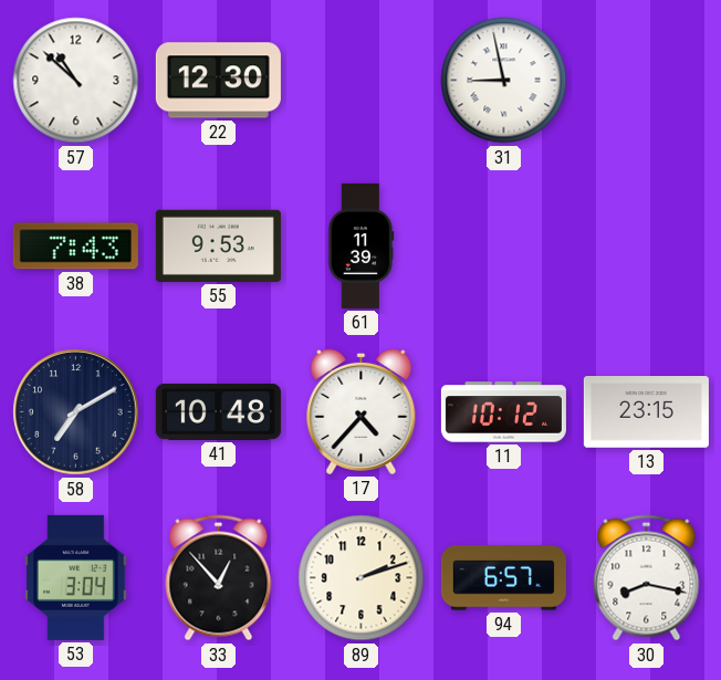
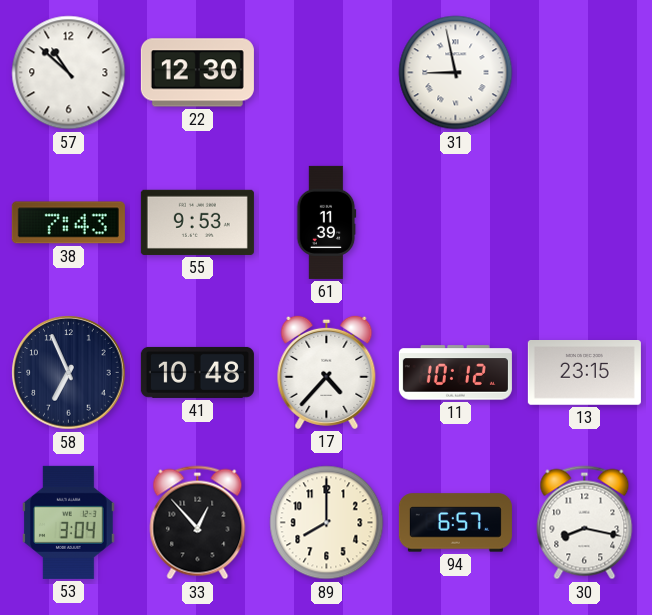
58: 7:10 -> 6:56 (69, 373)
89: 2:12 -> 8:00 (327, 523)
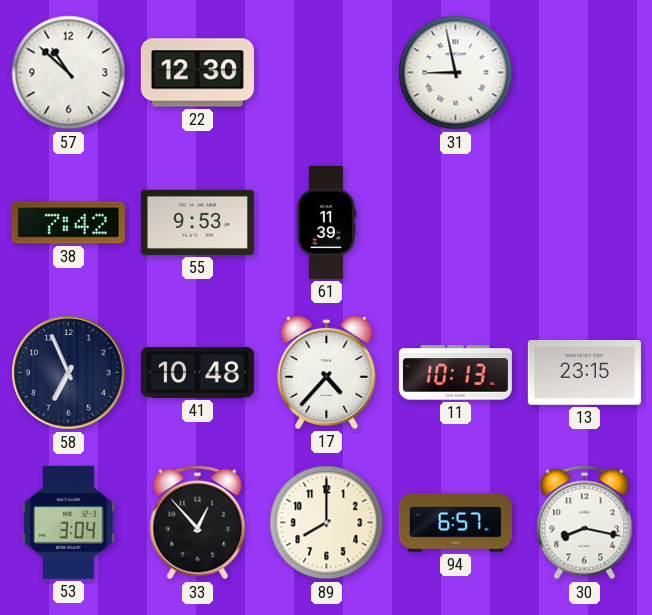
38: 7:43 -> 7:42 (68, 223)
11: 10:12 -> 10:13 (455, 373)
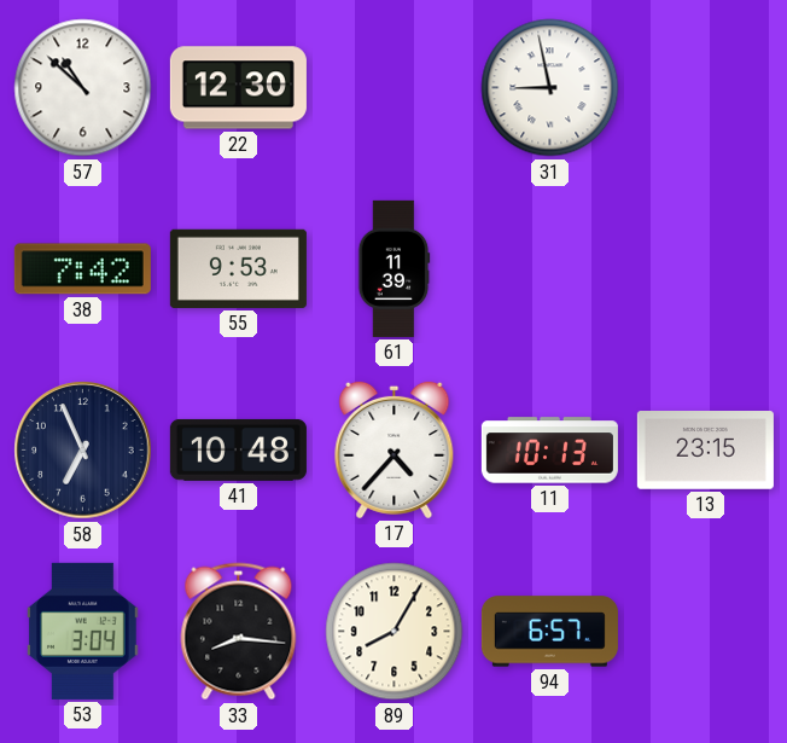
33: 12:53 -> 8:16 (239, 632)
89: 8:00 -> 8:05 (395, 632)
30: 8:17 -> none (585, 523)
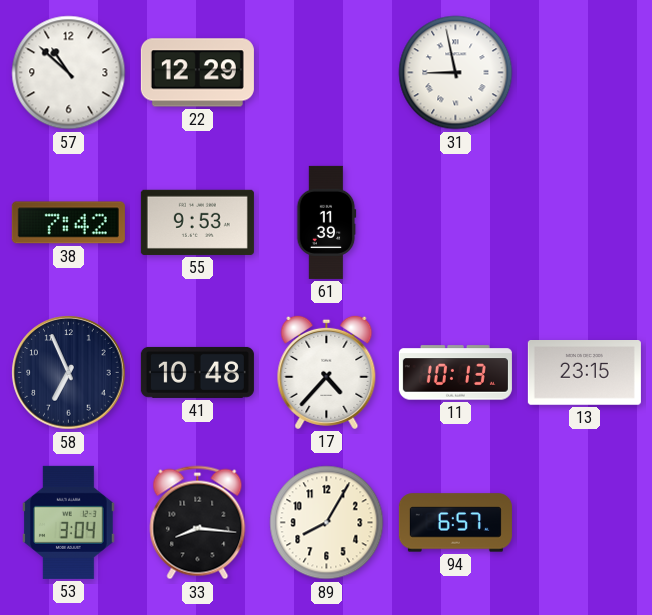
22: 12:30 -> 12:29 (197, 73)
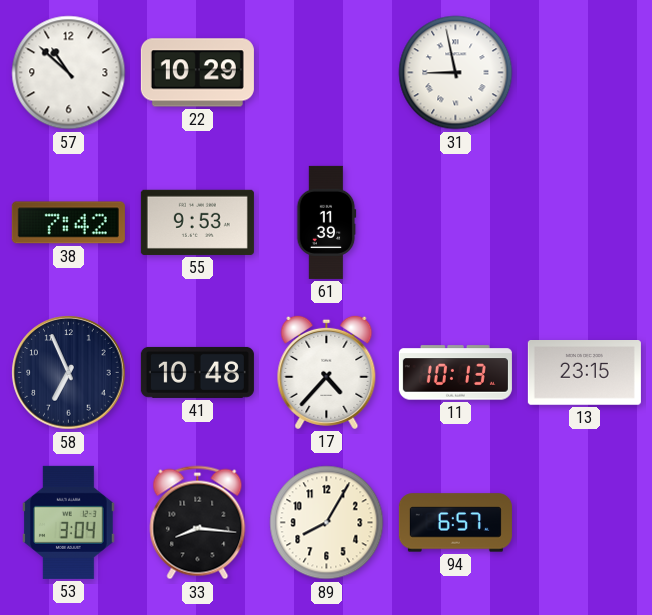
22: 12:29 -> 10:29 (197, 73)
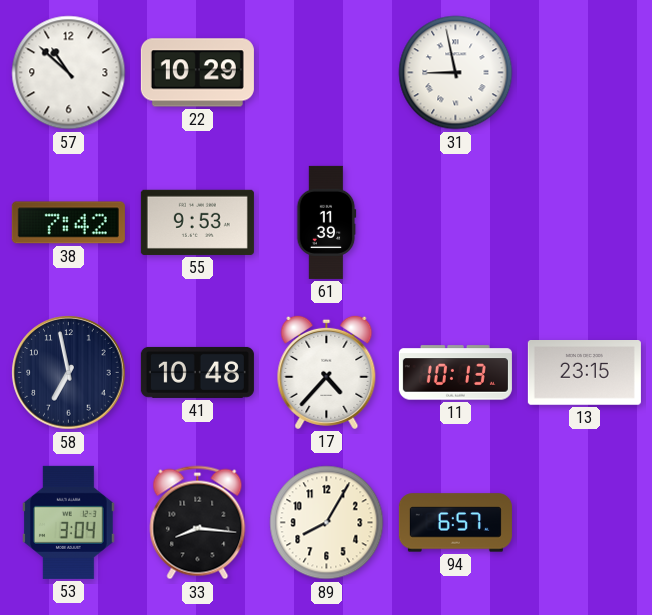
58: 6:56 -> 6:58 (69, 373)
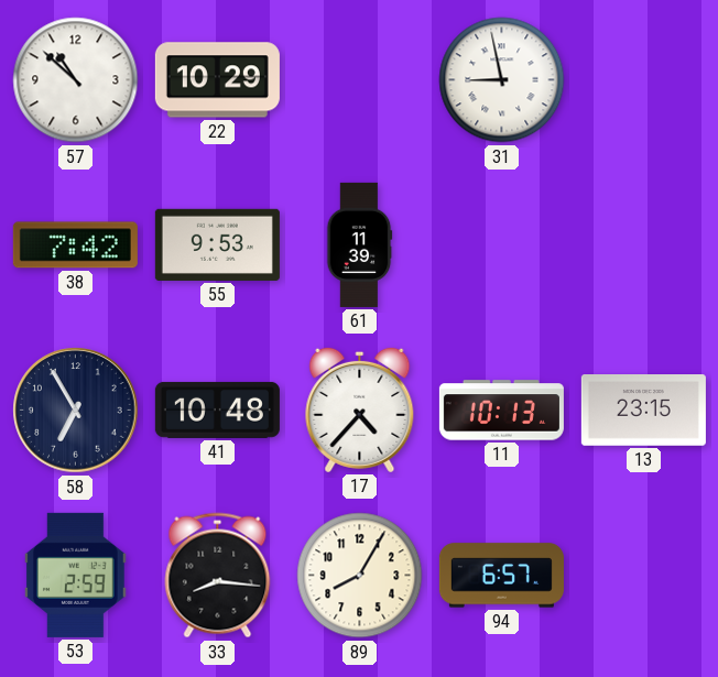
58: 6:58 -> 6:55 (76, 411)
53: 3:04 -> 2:59 (76, 575)
